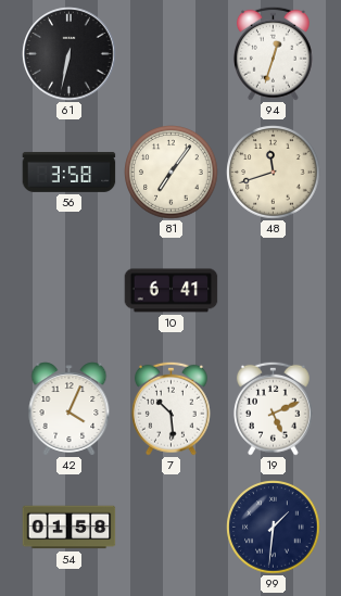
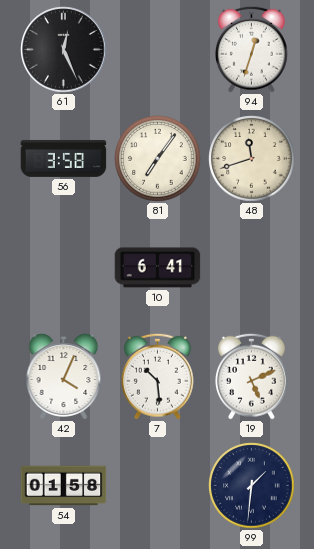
61: 6:32 -> 12:26 (64, 50)
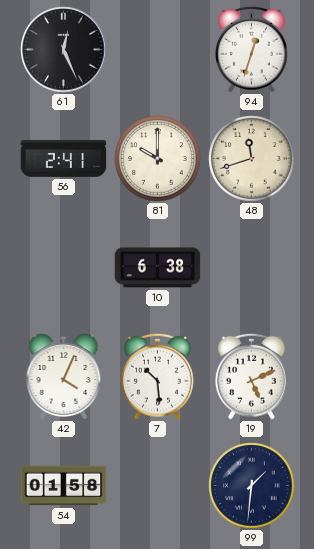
56: 3:58 -> 2:41 (64, 158)
81: 7:06 -> 10:00 (158, 159)
10: 6:41 -> 6:38 (158, 268)
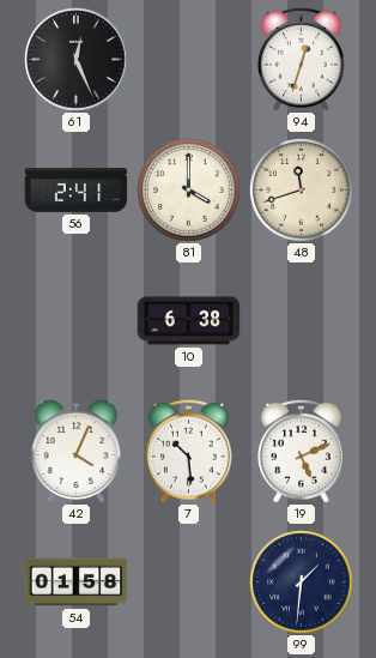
81: 10:00 -> 4:00 (189, 191)
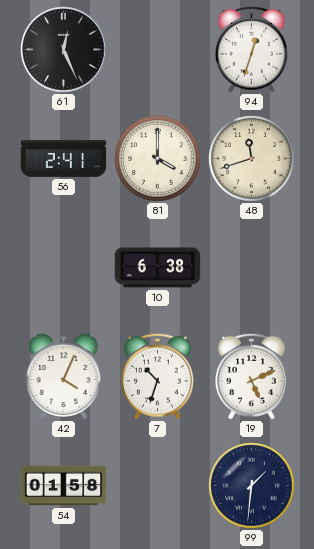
7: 10:29 -> 10:33 (157, 376)
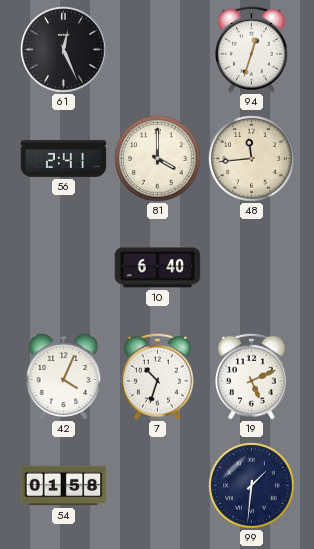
48: 11:42 -> 11:44 (252, 159)
10: 6:38 -> 6:40 (158, 268)
